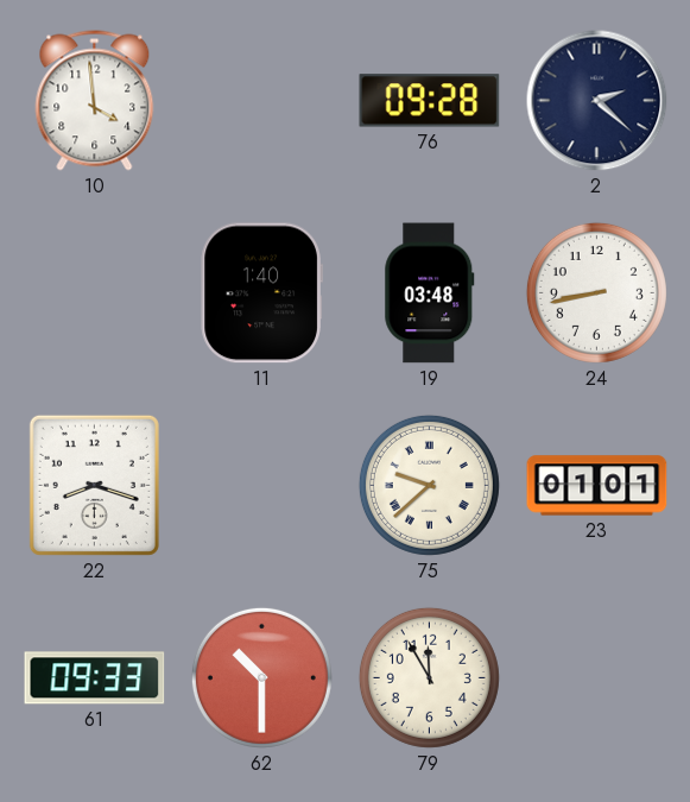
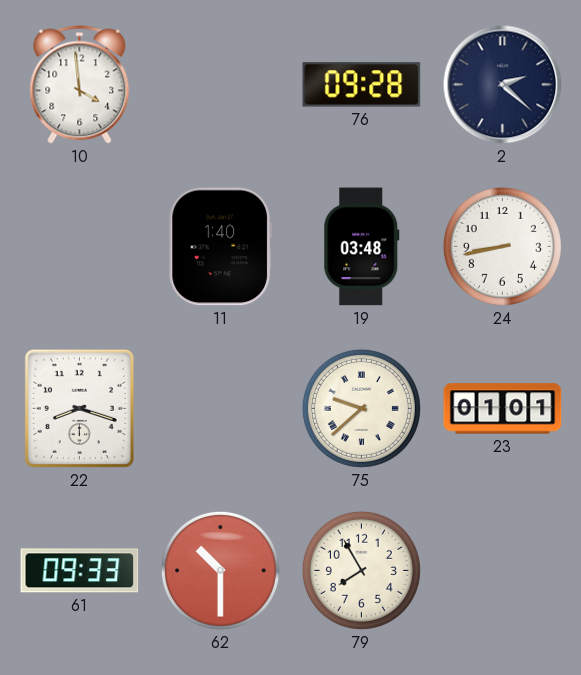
79: 11:55 -> 7:55 (361, 570)
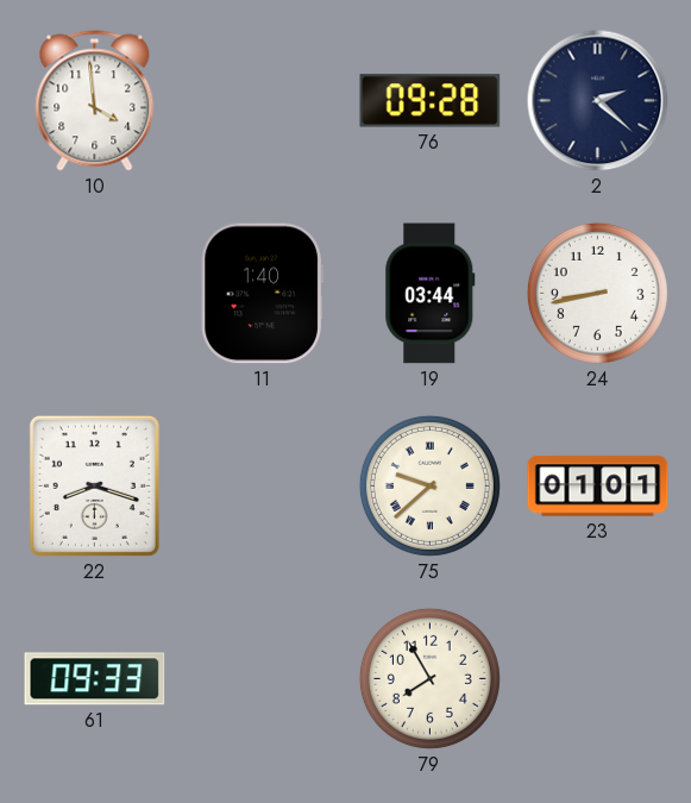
19: 03:48 -> 03:44 (431, 294)
62: 10:30 -> none (220, 570)
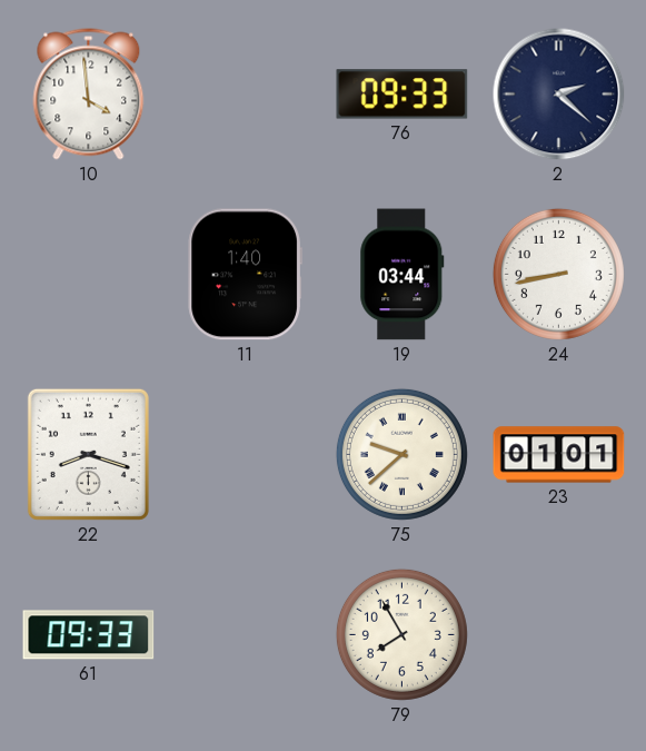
76: 09:28 -> 09:33 (402, 95)
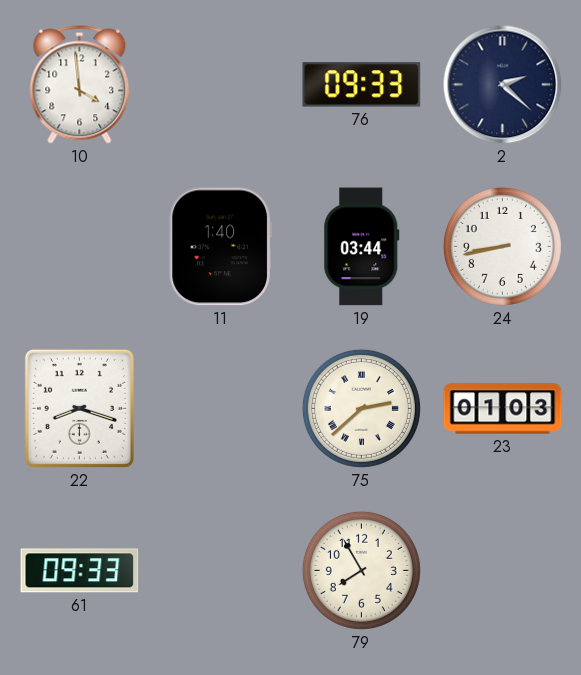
75: 9:38 -> 2:38 (361, 408)
23: 01:01 -> 01:03 (503, 409)
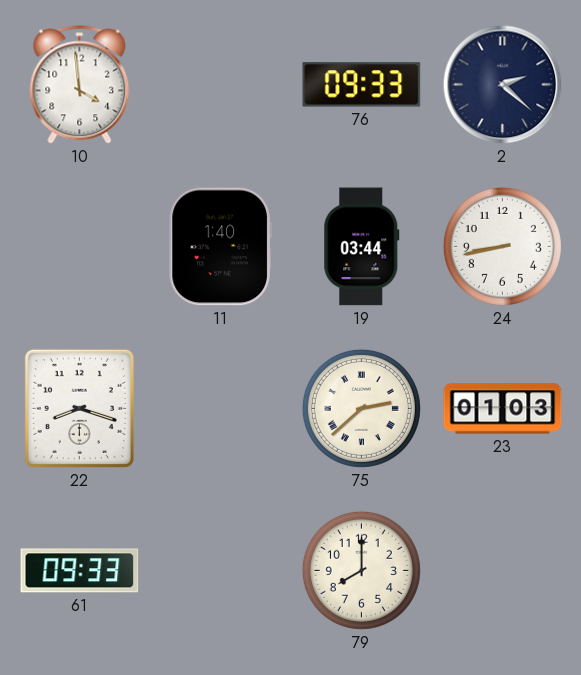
79: 7:55 -> 8:00 (361, 570)
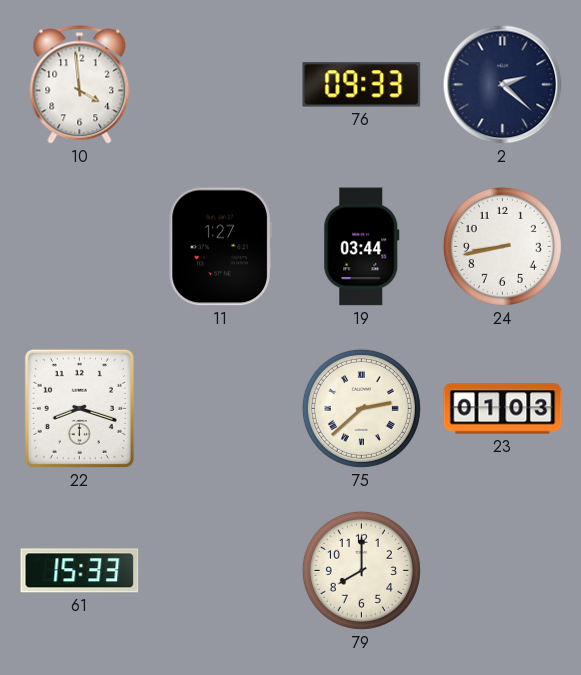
11: 1:40 -> 1:27 (220, 247)
61: 09:33 -> 15:33 (80, 571)
